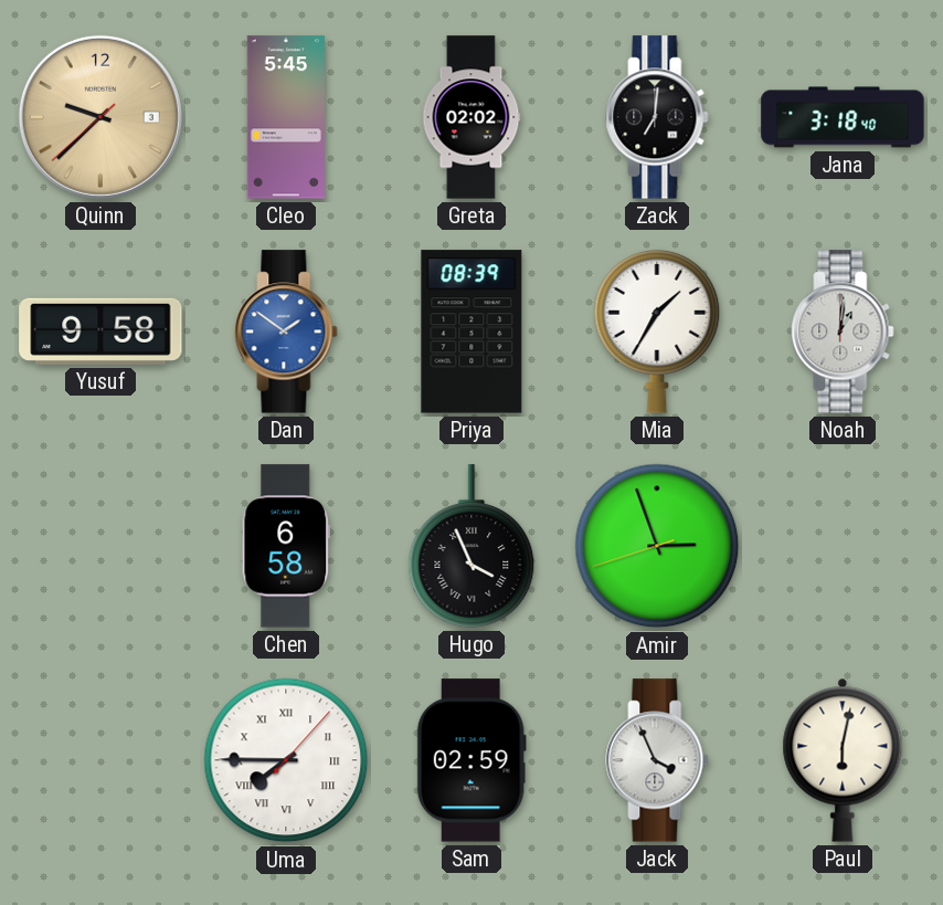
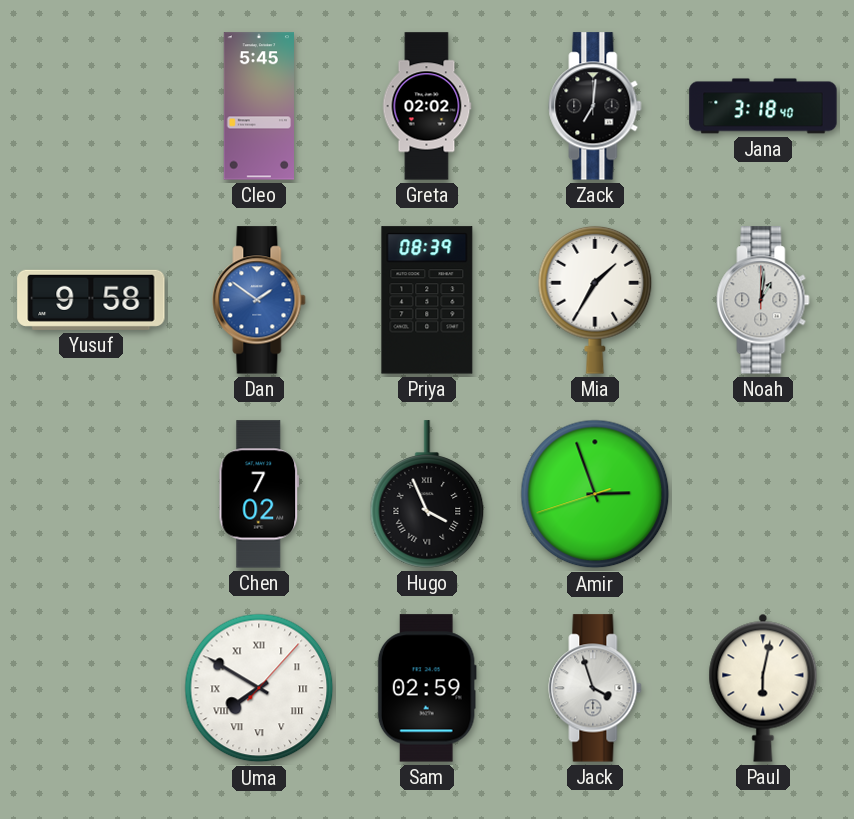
Quinn: 9:37 -> none (100, 117)
Chen: 6:58 -> 7:02 (259, 494)
Uma: 7:45 -> 7:50 (259, 688)
Jack: 3:56 -> 3:57 (595, 688)
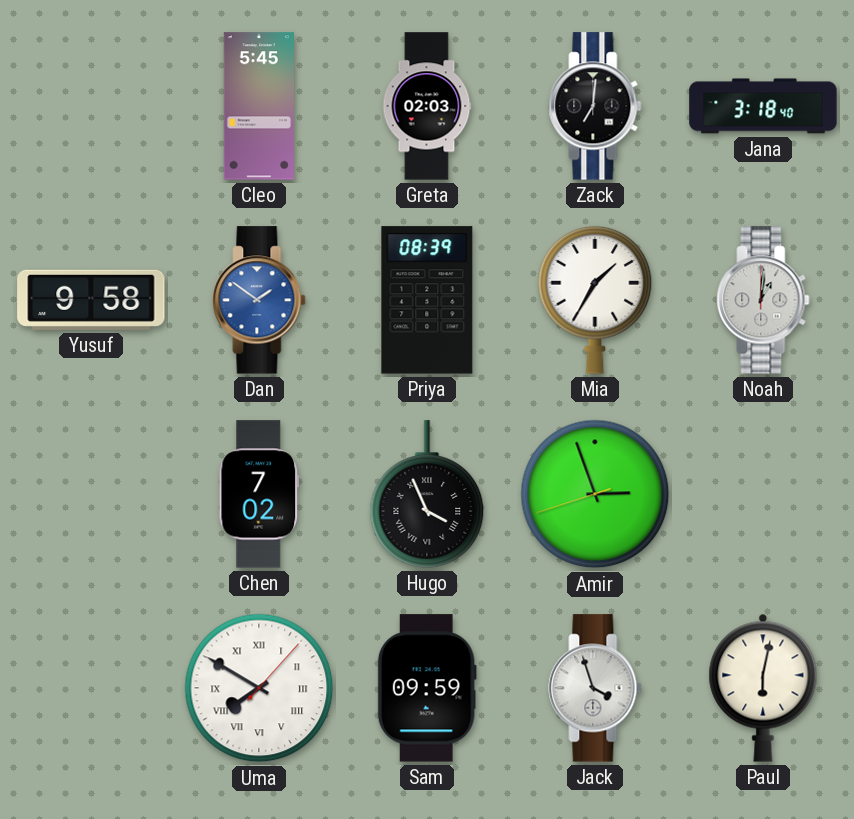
Greta: 02:02 -> 02:03 (427, 106)
Sam: 02:59 -> 09:59 (427, 688)
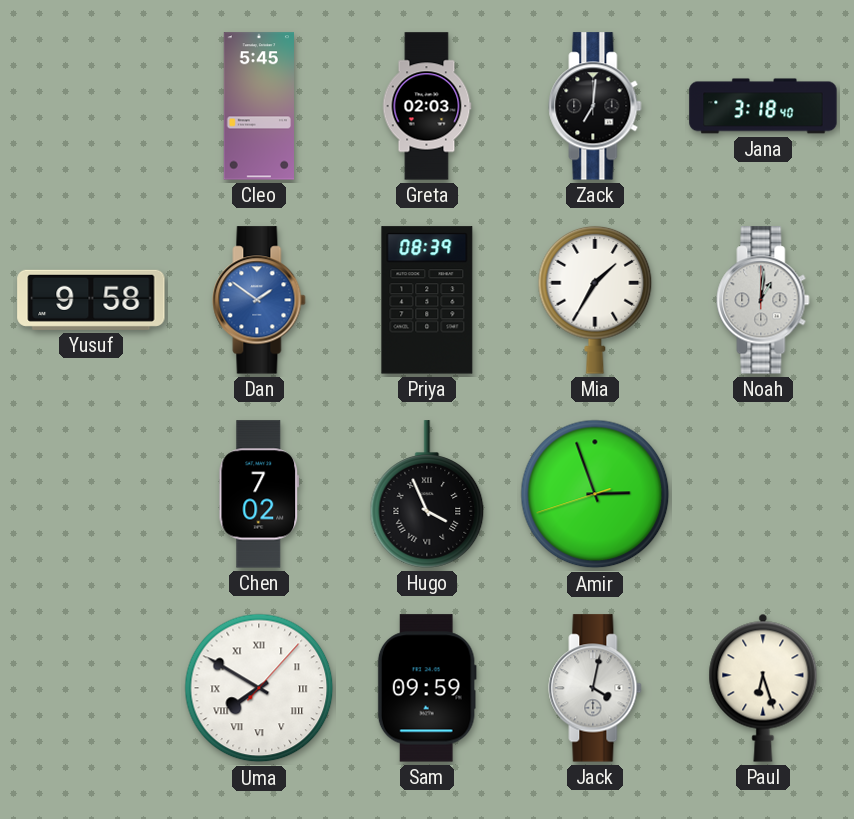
Jack: 3:57 -> 4:02 (595, 688)
Paul: 6:02 -> 6:27 (763, 688)
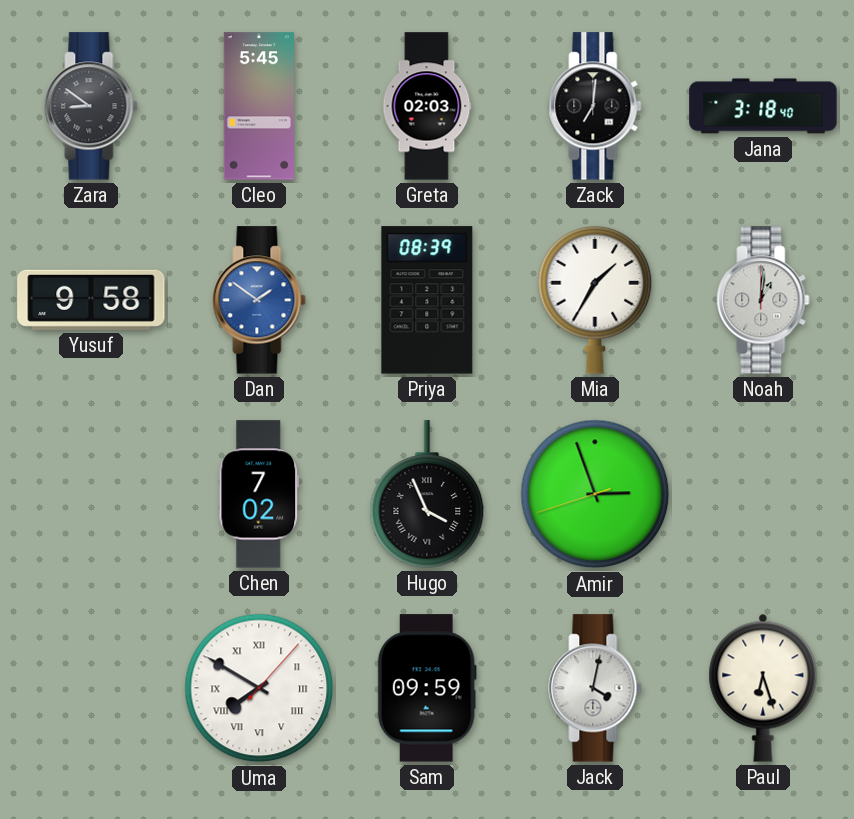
Zara: none -> 8:51 (91, 106)
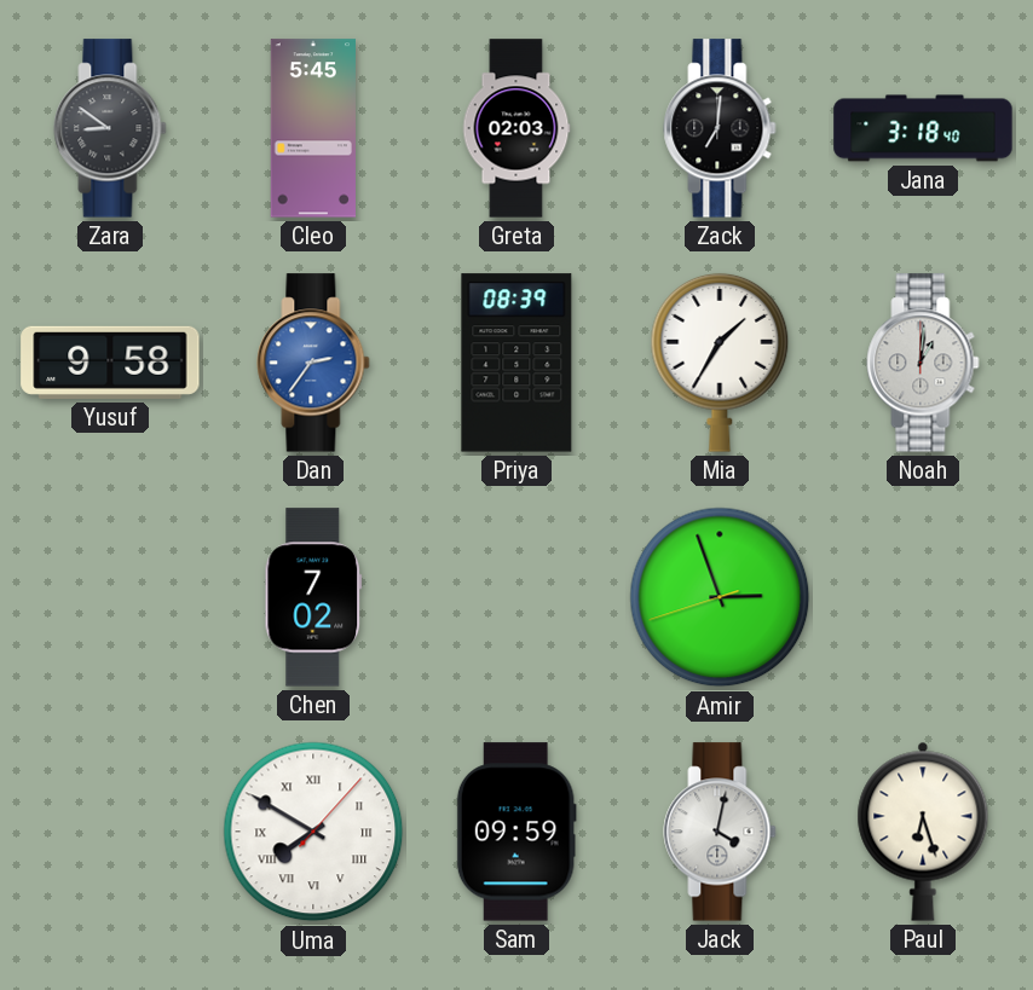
Dan: 1:51 -> 2:36 (313, 363)
Hugo: 3:56 -> none (427, 494)
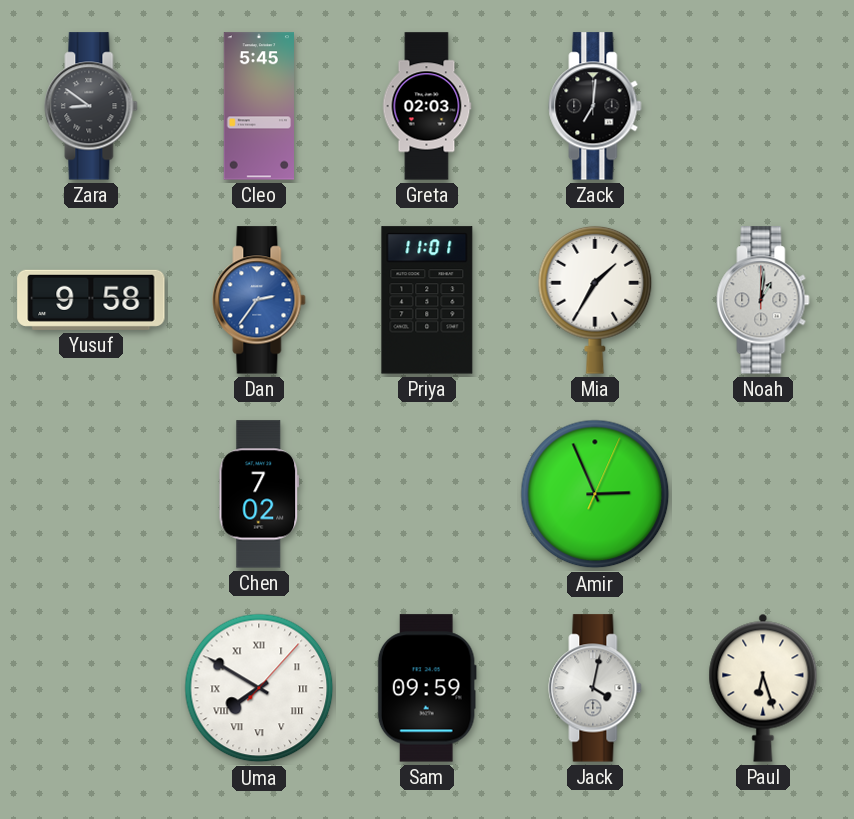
Jana: 3:18 -> none (923, 128)
Priya: 08:39 -> 11:01 (427, 300)
Amir: 2:56:42 -> 2:56:04 (595, 494)
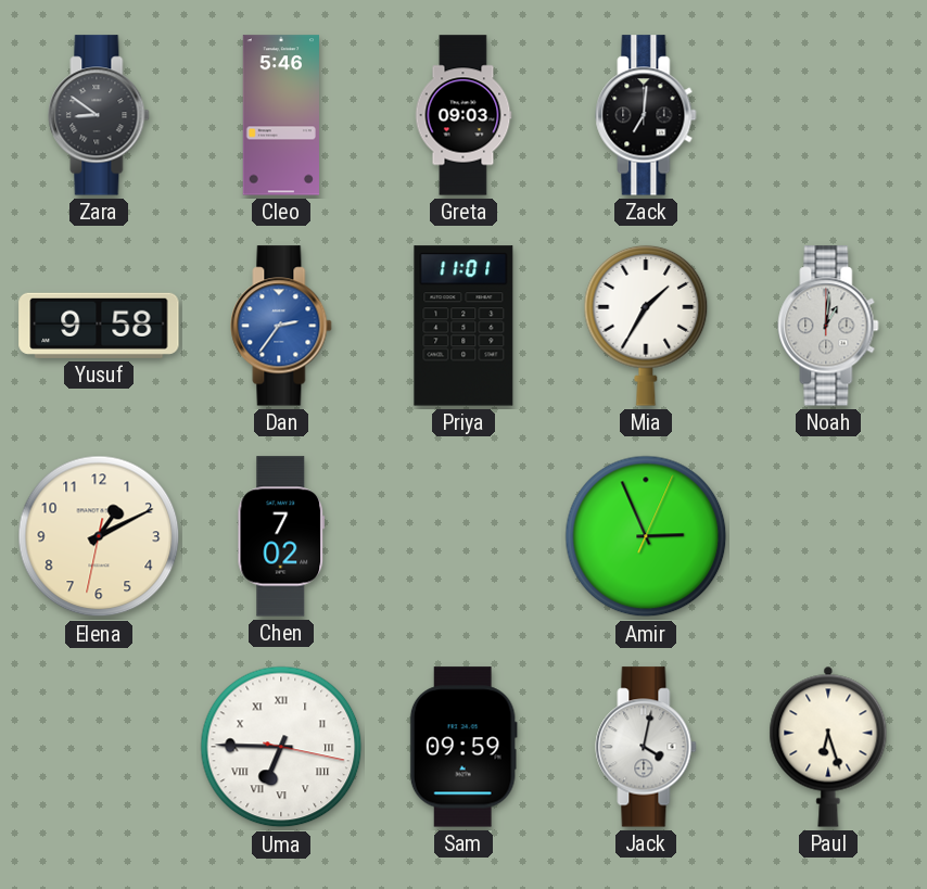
Cleo: 5:45 -> 5:46 (280, 115)
Greta: 02:03 -> 09:03 (463, 115)
Elena: none -> 1:10 (99, 536)
Uma: 7:50 -> 6:45 (281, 747)
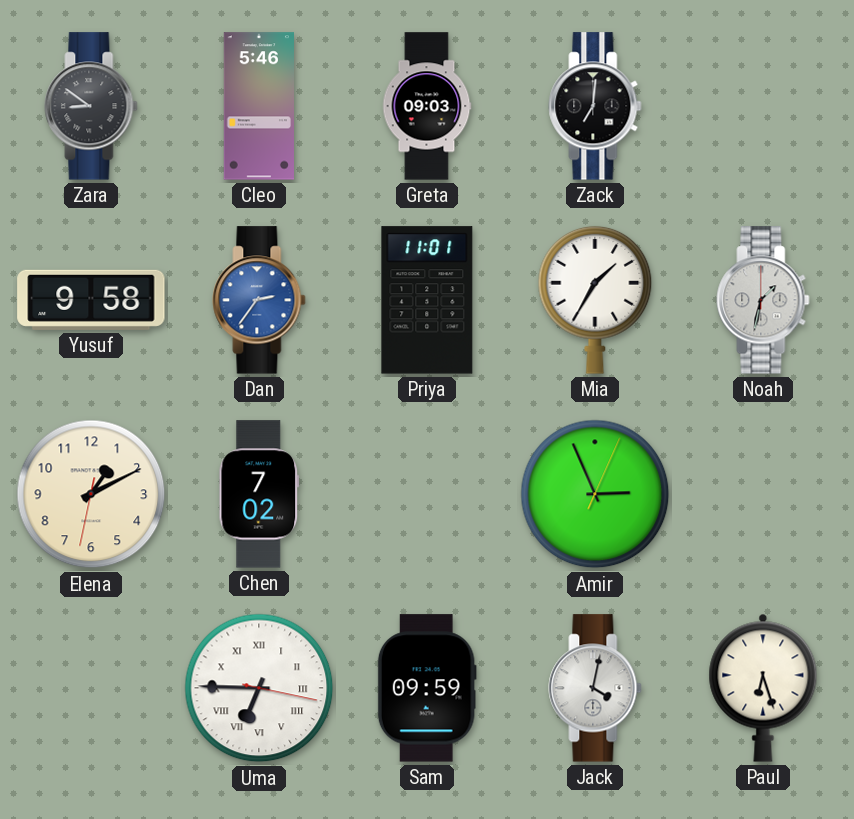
Noah: 1:01 -> 1:32 (763, 300)
